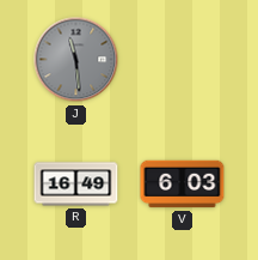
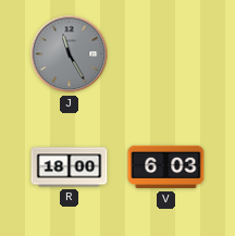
J: 11:29 -> 11:25 (70, 54)
R: 16:49 -> 18:00 (70, 167)
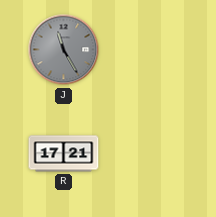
R: 18:00 -> 17:21 (64, 154)
V: 6:03 -> none (166, 167)
